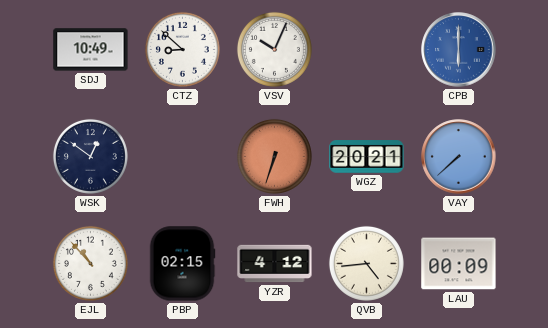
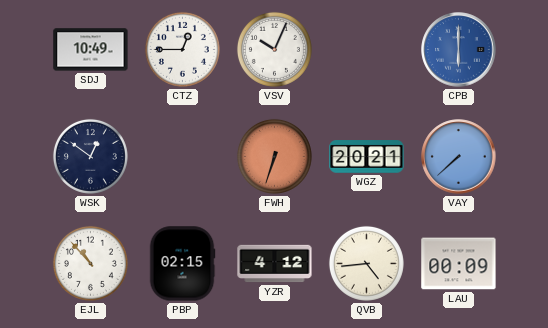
CTZ: 8:52 -> 12:45 (182, 49)
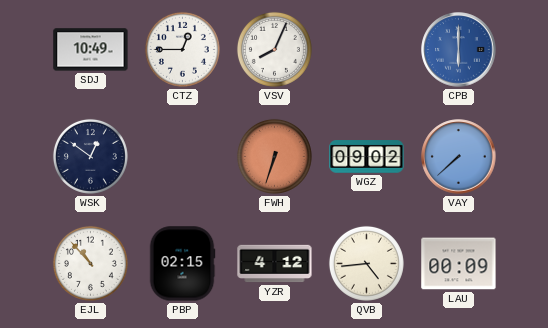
VSV: 10:04 -> 8:04 (274, 49)
WGZ: 20:21 -> 09:02 (367, 157)
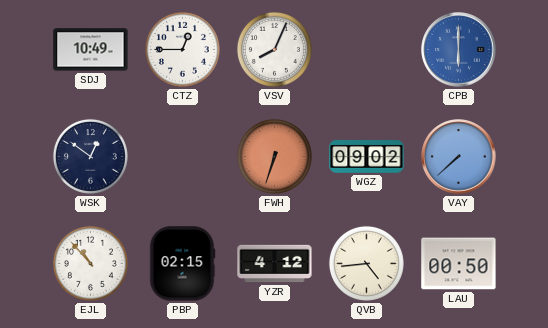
LAU: 00:09 -> 00:50 (459, 264)
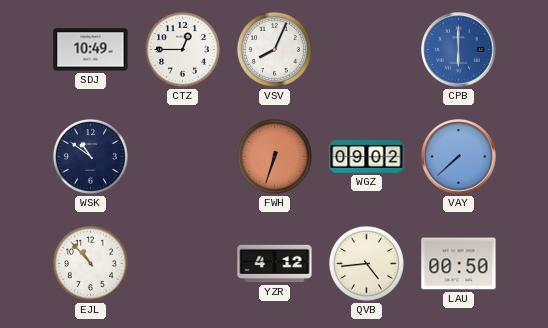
WSK: 12:51 -> 10:51 (90, 156)
PBP: 02:15 -> none (182, 264)
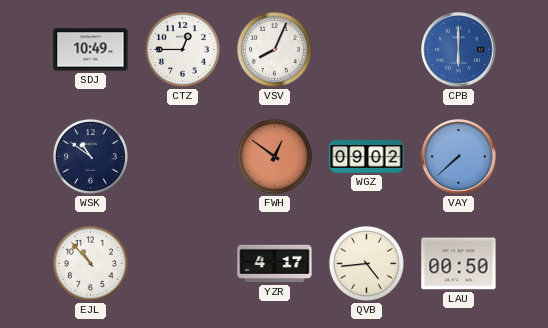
FWH: 6:33 -> 12:51 (274, 156)
YZR: 4:12 -> 4:17 (275, 264)
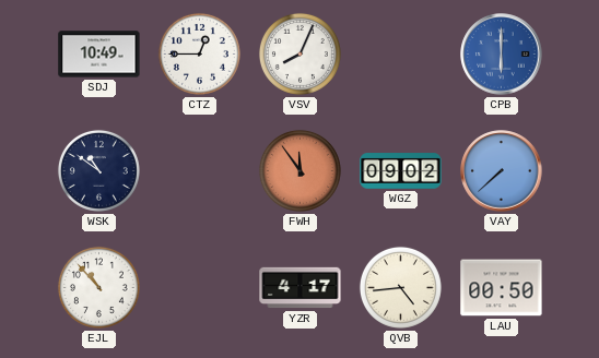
FWH: 12:51 -> 11:54 (299, 170)
